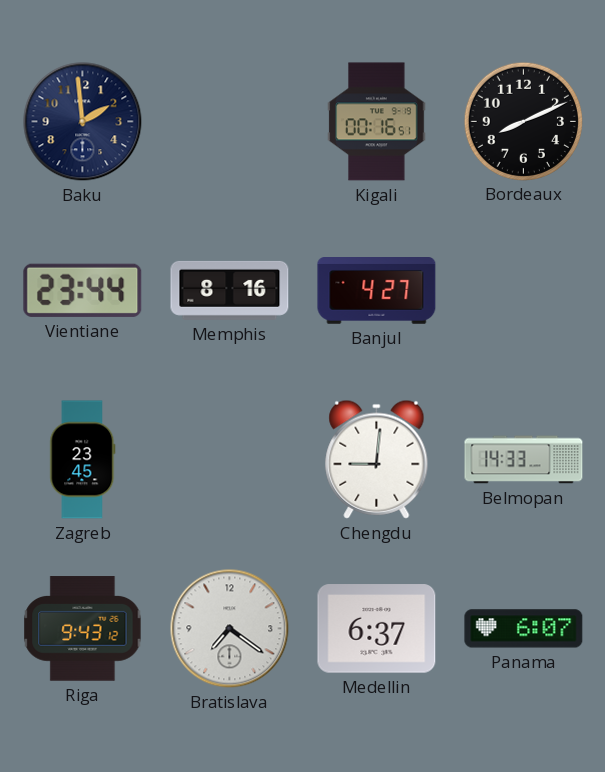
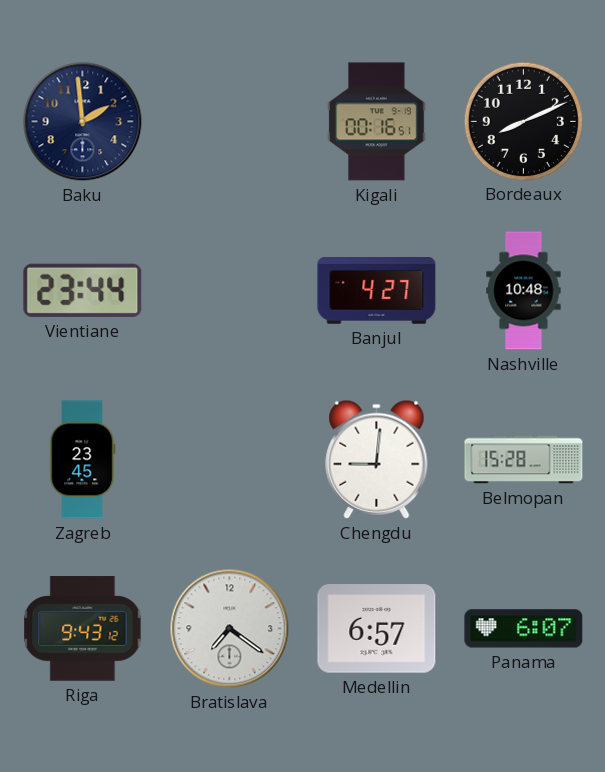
Memphis: 8:16 -> none (230, 290)
Nashville: none -> 10:48 (524, 291)
Belmopan: 14:33 -> 15:28 (524, 460)
Medellin: 6:37 -> 6:57 (377, 629)
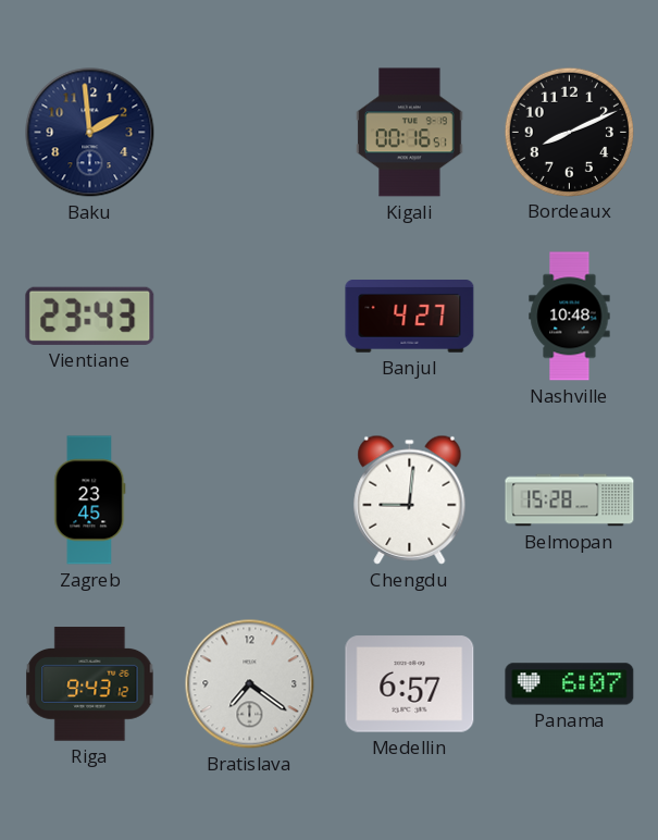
Vientiane: 23:44 -> 23:43 (90, 316)
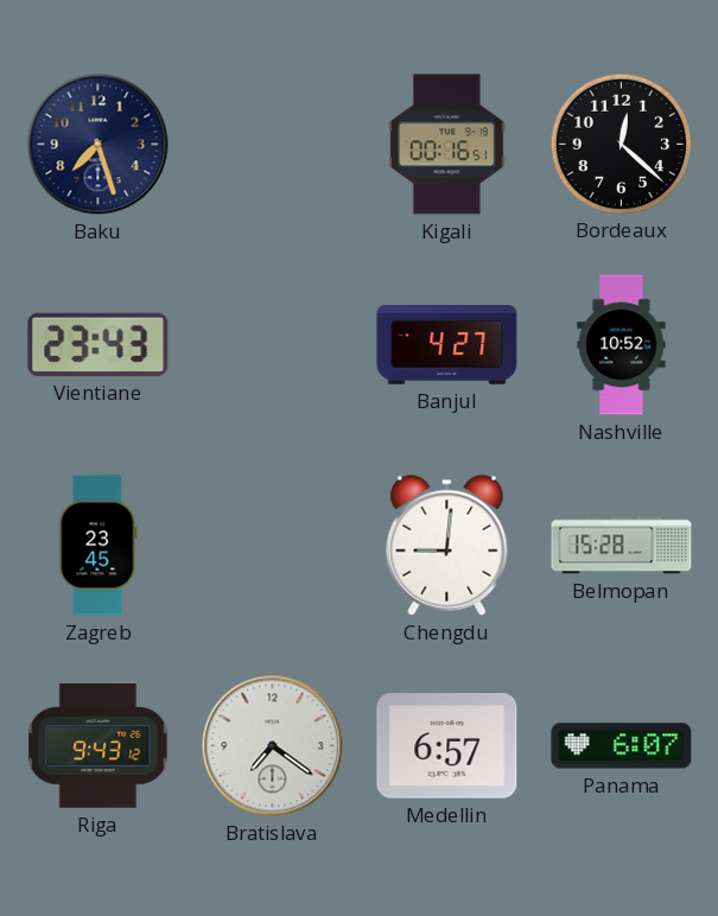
Baku: 1:59 -> 7:27 (99, 145)
Bordeaux: 8:11 -> 12:22 (621, 144)
Nashville: 10:48 -> 10:52 (622, 345)
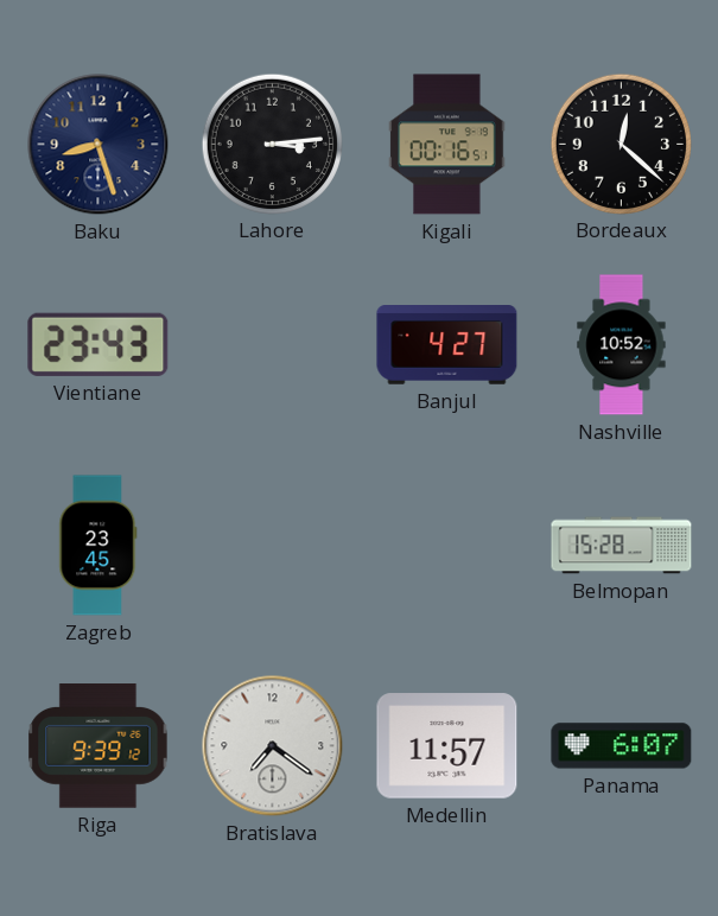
Baku: 7:27 -> 8:27 (99, 145)
Lahore: none -> 3:14 (272, 144)
Chengdu: 9:01 -> none (447, 545)
Riga: 9:43 -> 9:39 (99, 746)
Medellin: 6:57 -> 11:57 (447, 746)
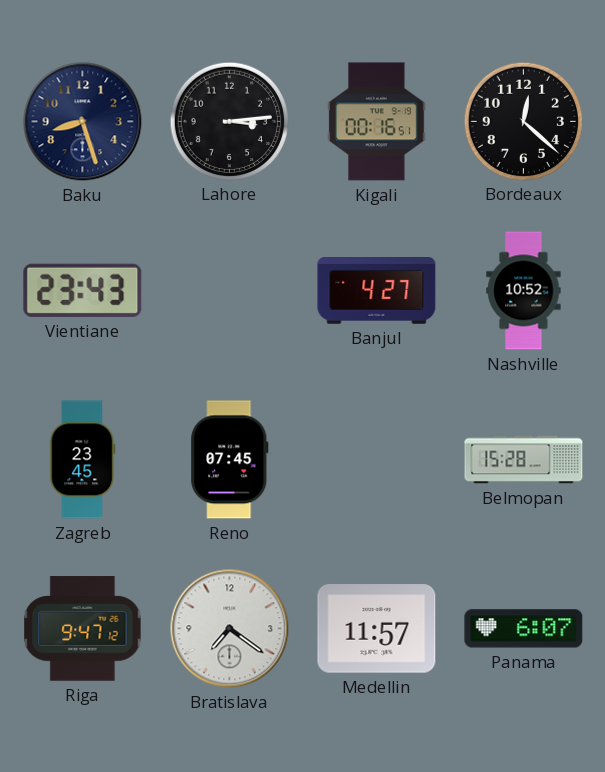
Reno: none -> 07:45 (230, 460)
Riga: 9:39 -> 9:47 (83, 629)
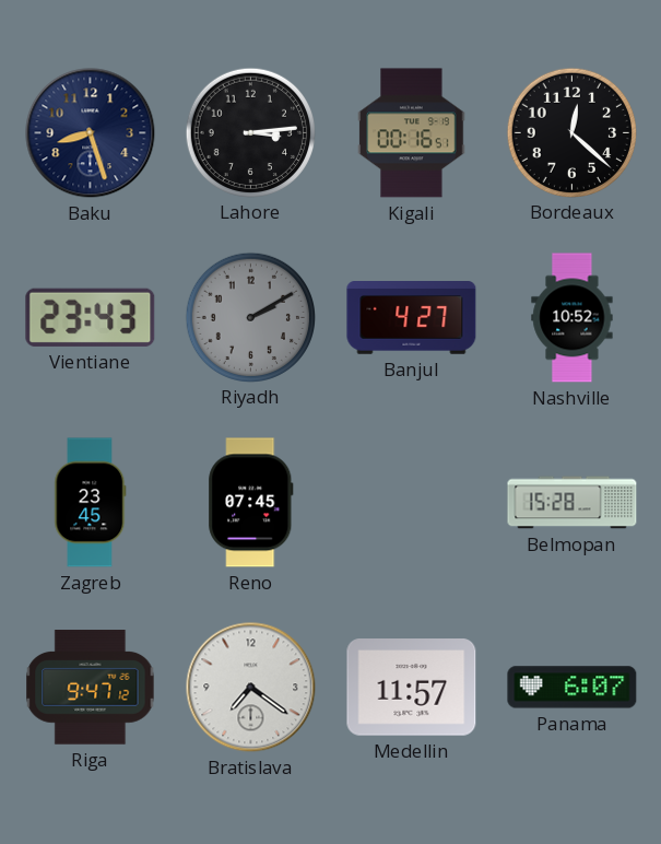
Riyadh: none -> 2:10 (250, 317)
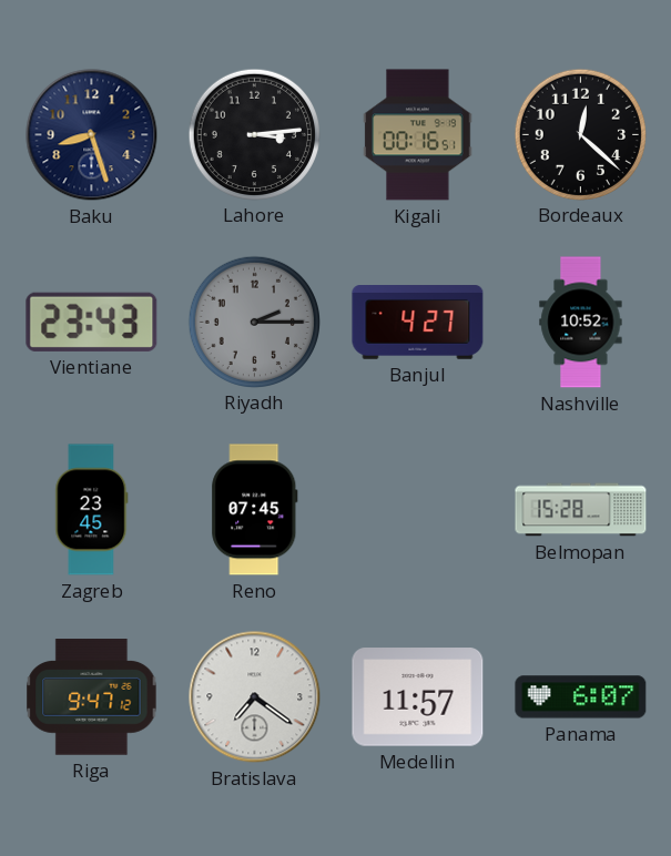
Riyadh: 2:10 -> 2:15 (254, 322)
